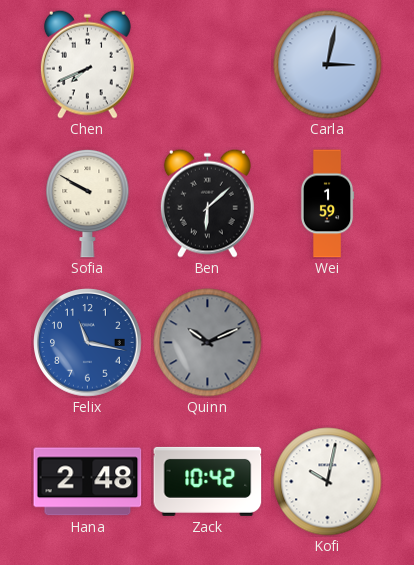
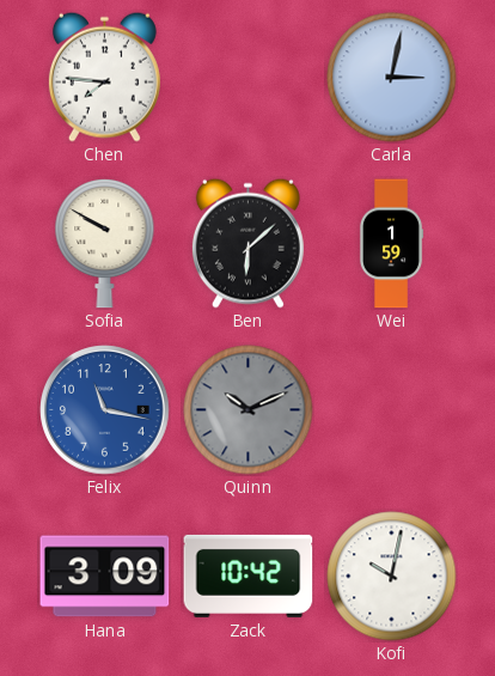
Chen: 7:41 -> 7:46 (104, 77)
Hana: 2:48 -> 3:09 (105, 577)
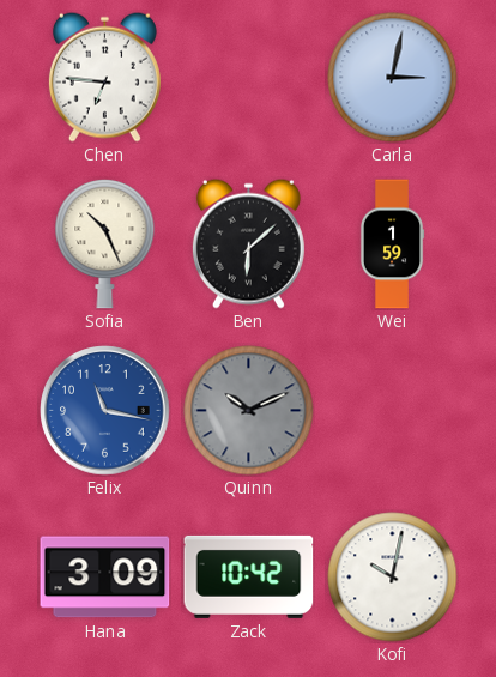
Chen: 7:46 -> 6:46 (104, 77)
Sofia: 9:50 -> 10:26 (105, 243)
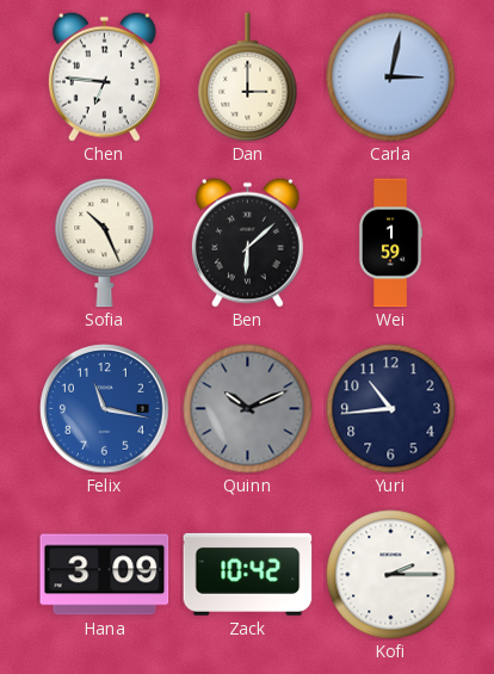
Dan: none -> 3:00 (248, 78)
Yuri: none -> 10:44 (391, 409)
Kofi: 10:02 -> 2:15 (391, 575)
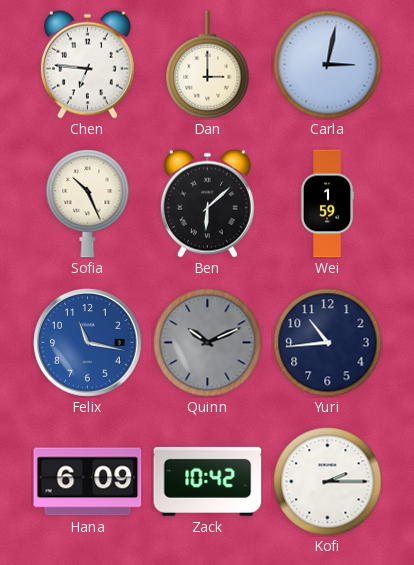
Hana: 3:09 -> 6:09 (88, 482)
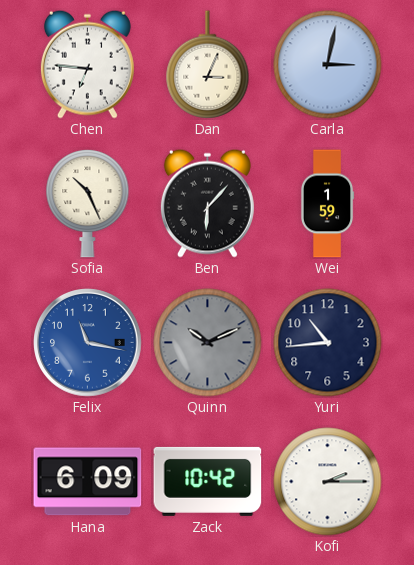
Dan: 3:00 -> 3:04 (208, 65)
Ben: 6:08 -> 6:07 (207, 203)
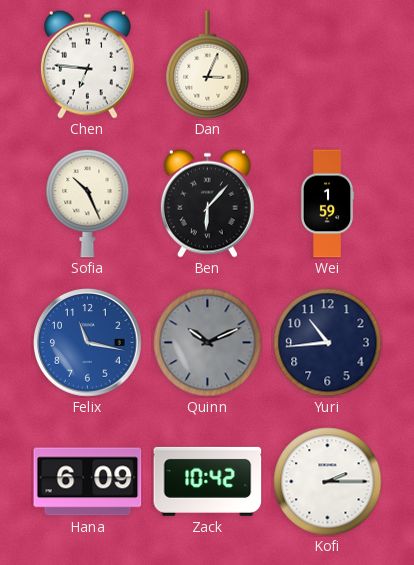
Carla: 3:02 -> none (328, 65)
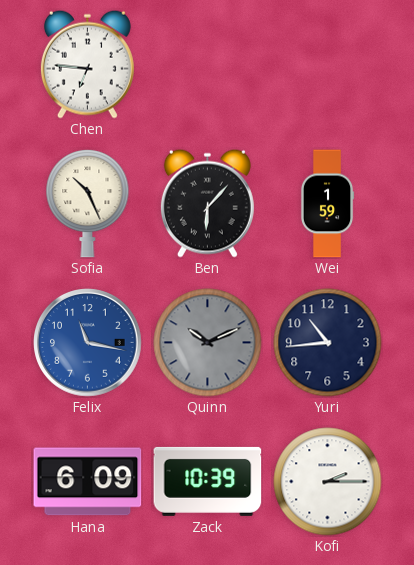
Dan: 3:04 -> none (208, 65)
Zack: 10:42 -> 10:39 (208, 481)
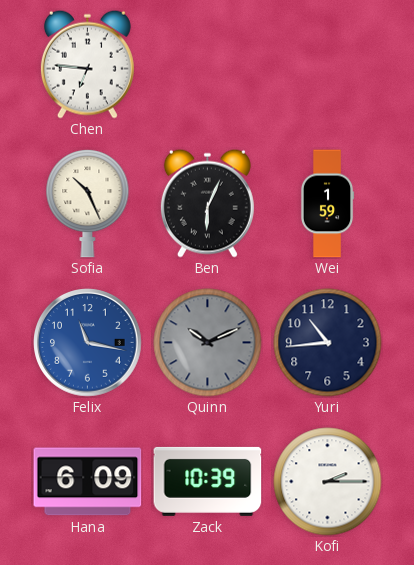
Ben: 6:07 -> 6:04 (207, 203)
